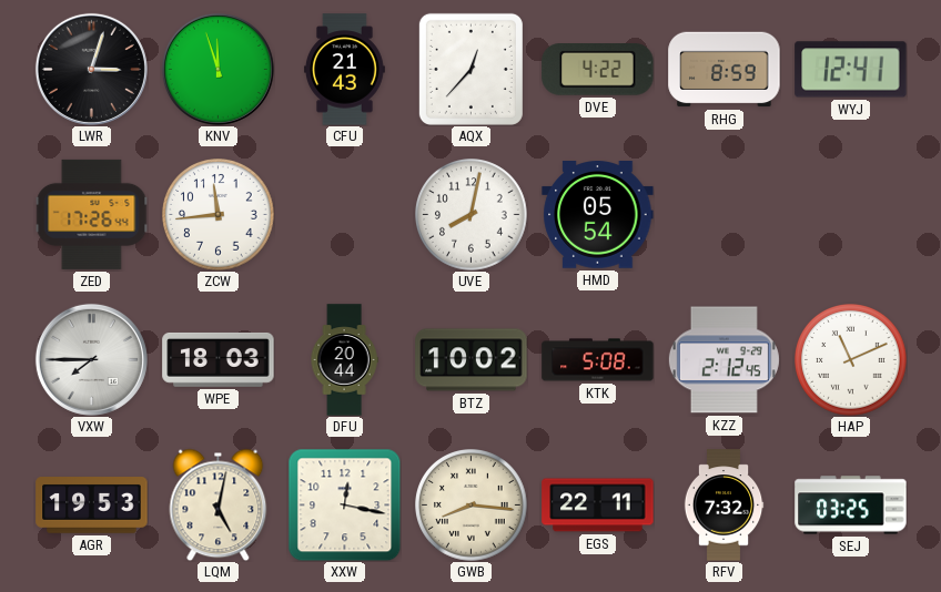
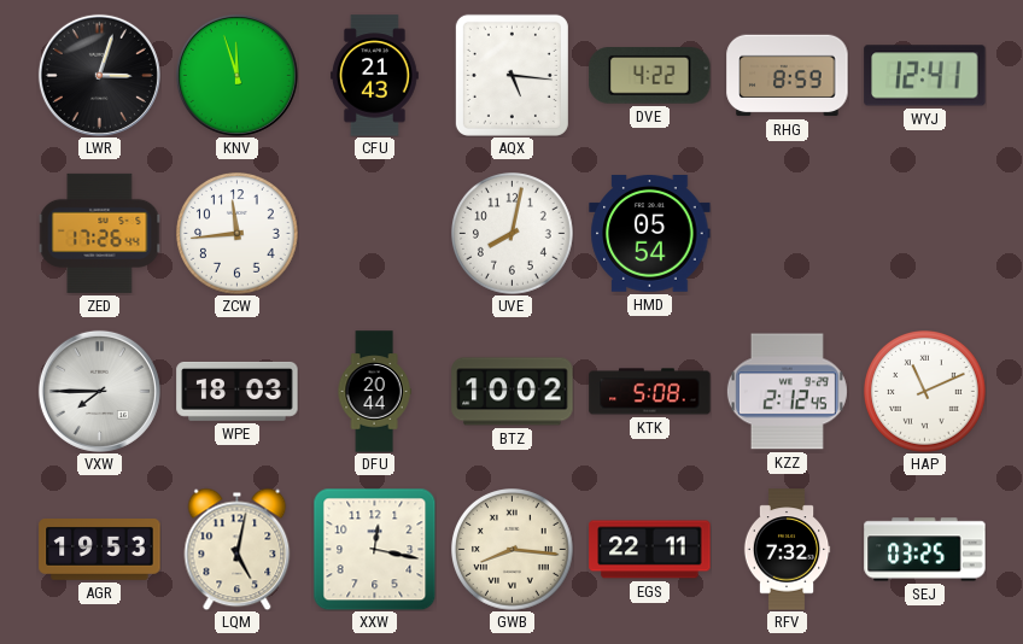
AQX: 12:37 -> 5:16 (511, 75)
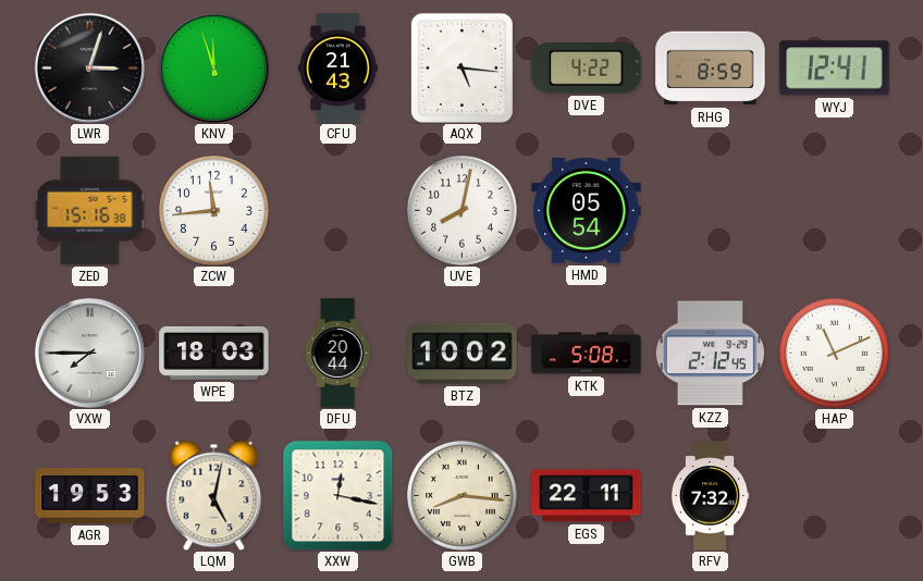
ZED: 17:26 -> 15:16 (89, 210)
SEJ: 03:25 -> none (925, 550)
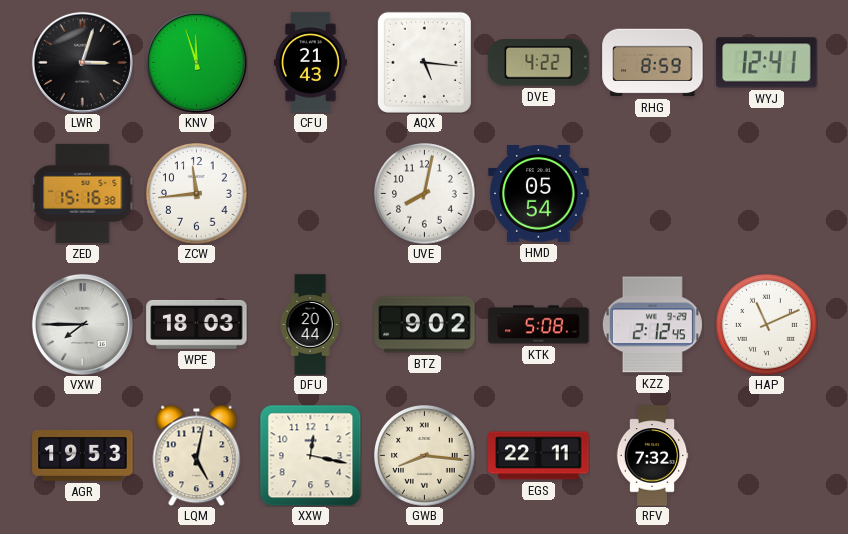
BTZ: 10:02 -> 9:02 (425, 325)
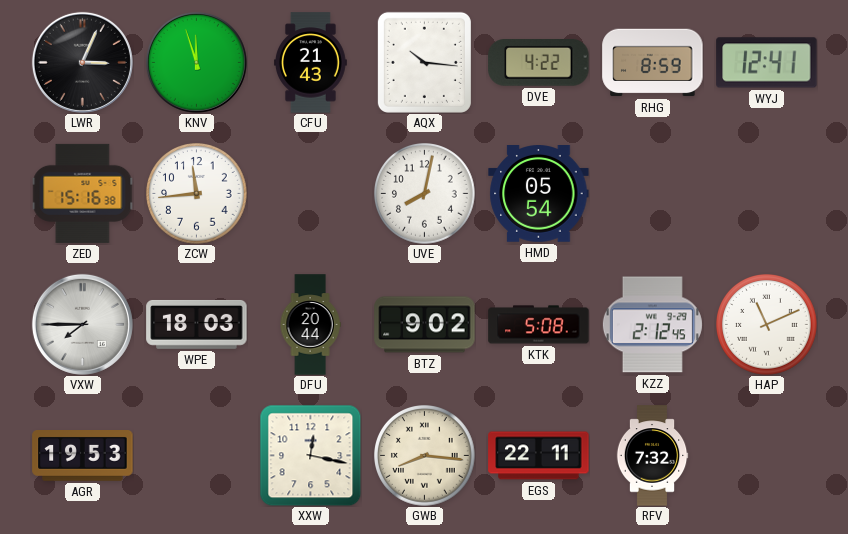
LWR: 3:03 -> 3:04 (82, 62)
AQX: 5:16 -> 10:16 (424, 62)
LQM: 5:02 -> none (197, 455)
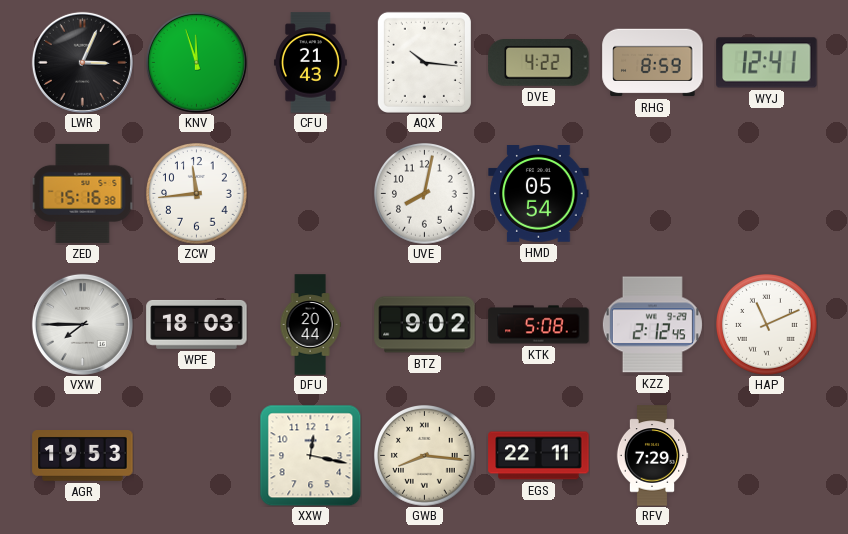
RFV: 7:32 -> 7:29 (652, 456)
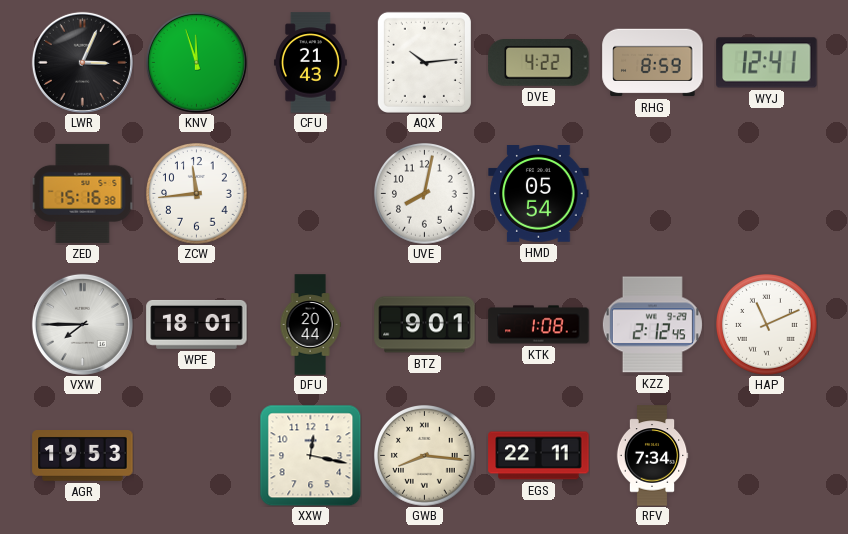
AQX: 10:16 -> 10:14 (424, 62)
WPE: 18:03 -> 18:01 (197, 324)
BTZ: 9:02 -> 9:01 (425, 325)
KTK: 5:08 -> 1:08 (539, 325)
RFV: 7:29 -> 7:34 (652, 456)
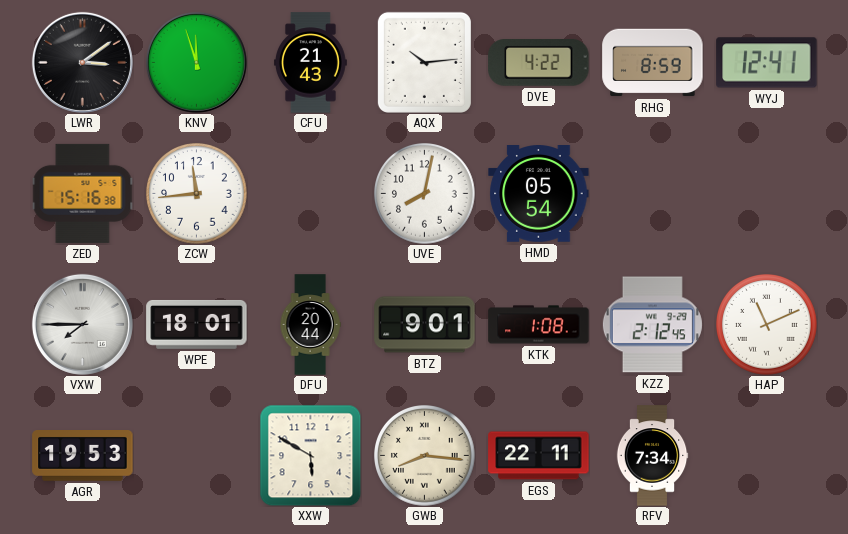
LWR: 3:04 -> 3:09 (82, 62)
XXW: 12:17 -> 5:50 (310, 455)
